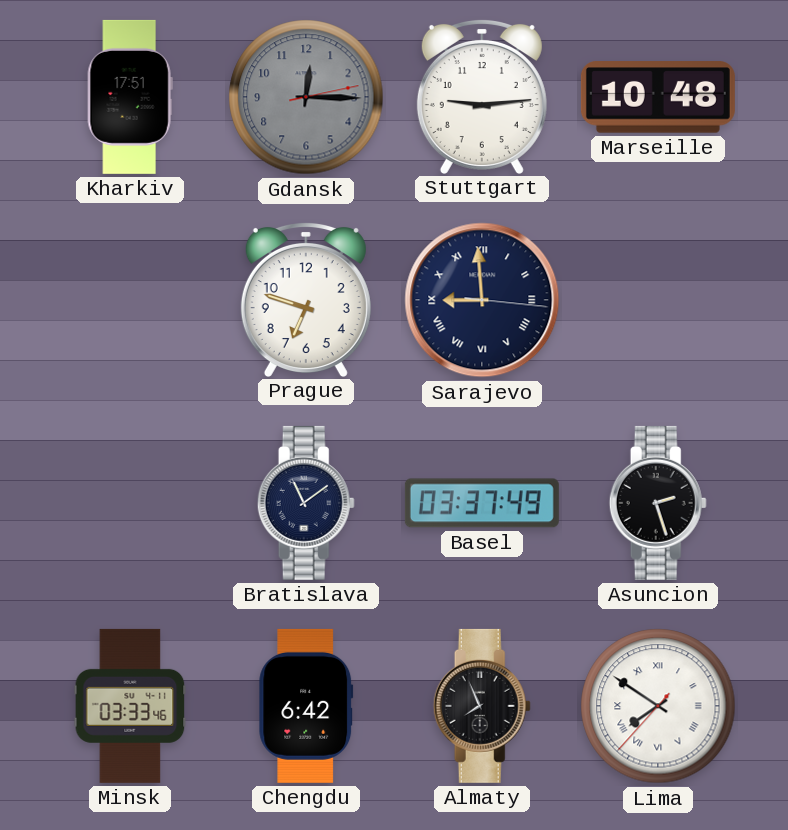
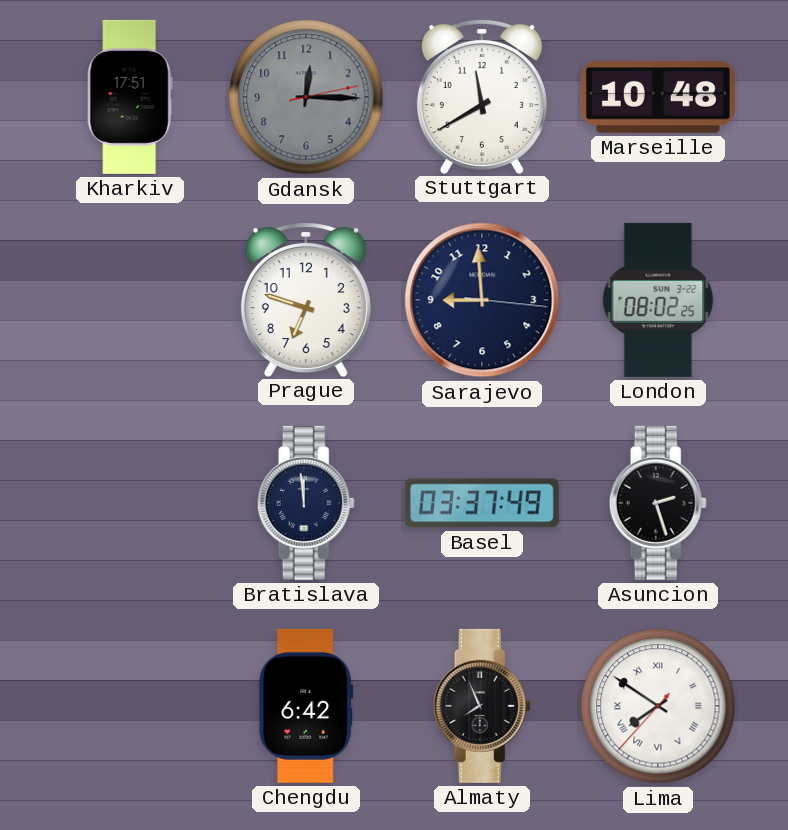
Stuttgart: 9:14 -> 11:40 (482, 96)
Sarajevo numerals: Roman -> Arabic (482, 300)
London: none -> 08:02 (658, 300)
Bratislava: 11:09 -> 11:59 (306, 503)
Minsk: 03:33 -> none (130, 706)
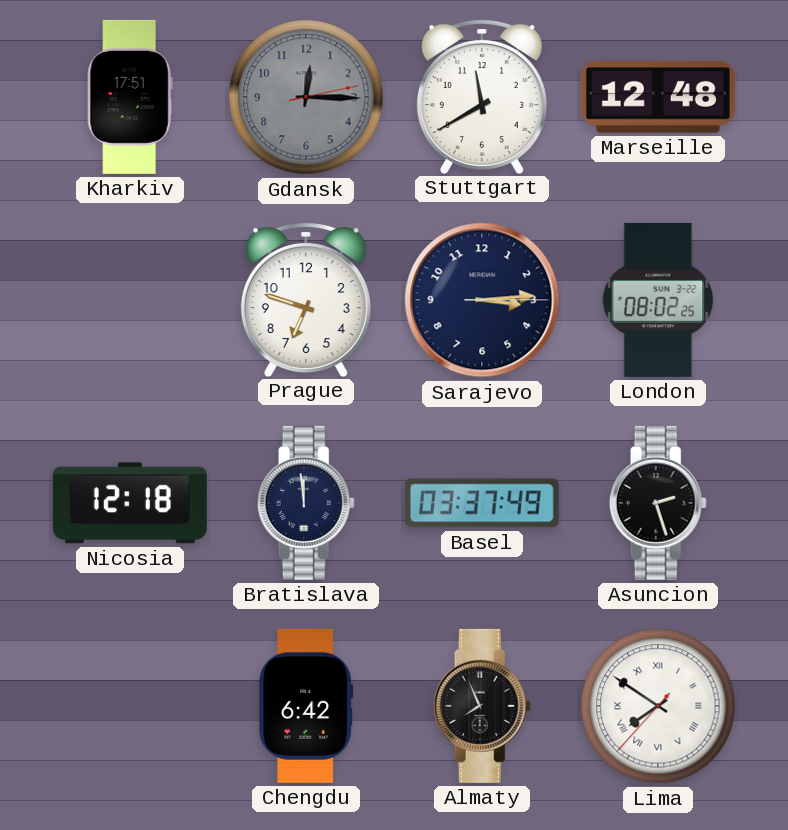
Marseille: 10:48 -> 12:48 (658, 97)
Sarajevo: 8:59 -> 3:14 (482, 300)
Nicosia: none -> 12:18 (130, 503)
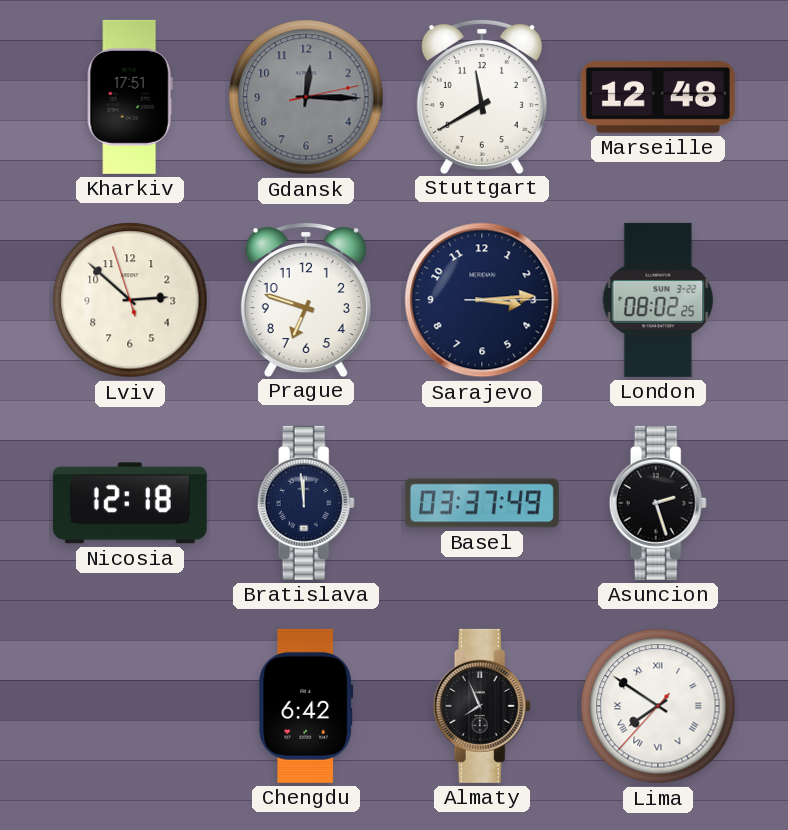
Lviv: none -> 2:51 (130, 300)
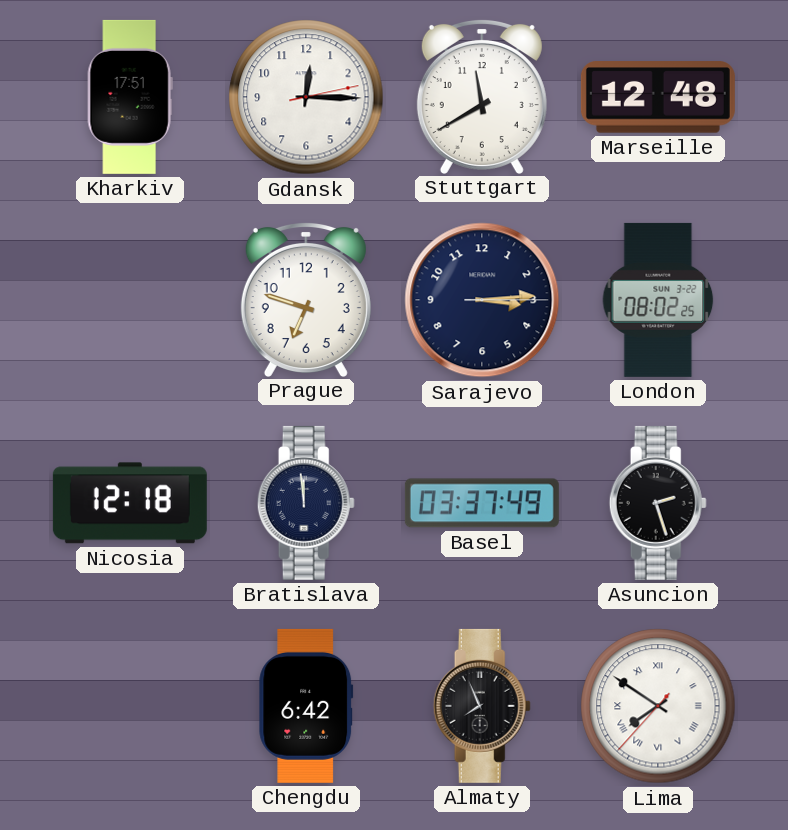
Gdansk dial: grey -> white (306, 97)
Lviv: 2:51 -> none (130, 300)
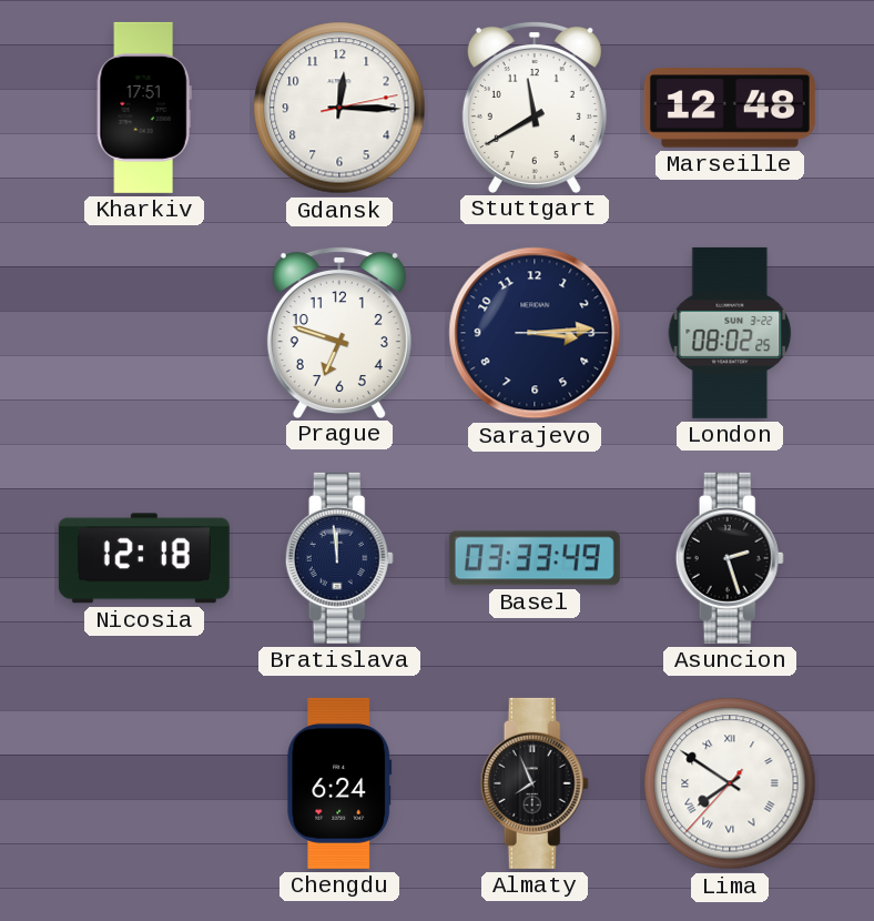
Basel: 03:37 -> 03:33 (535, 558)
Chengdu: 6:42 -> 6:24 (339, 783)
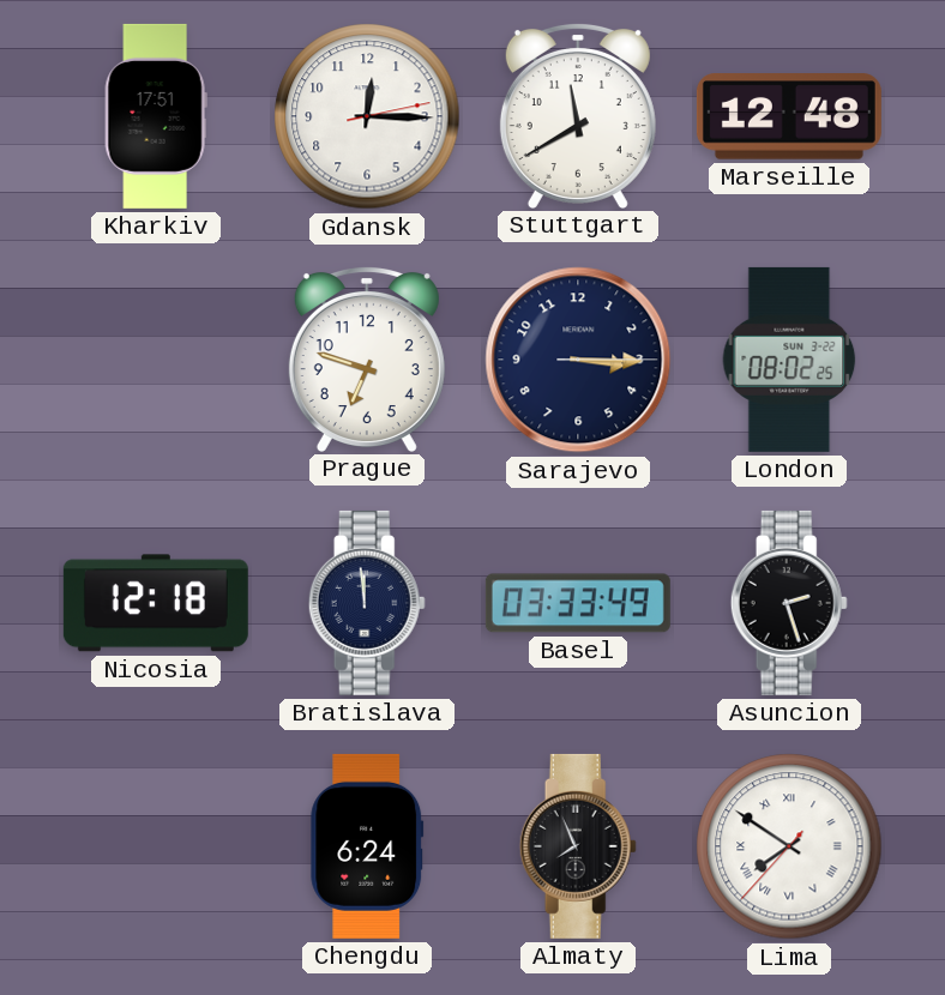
Sarajevo: 3:14 -> 3:15 (578, 360)
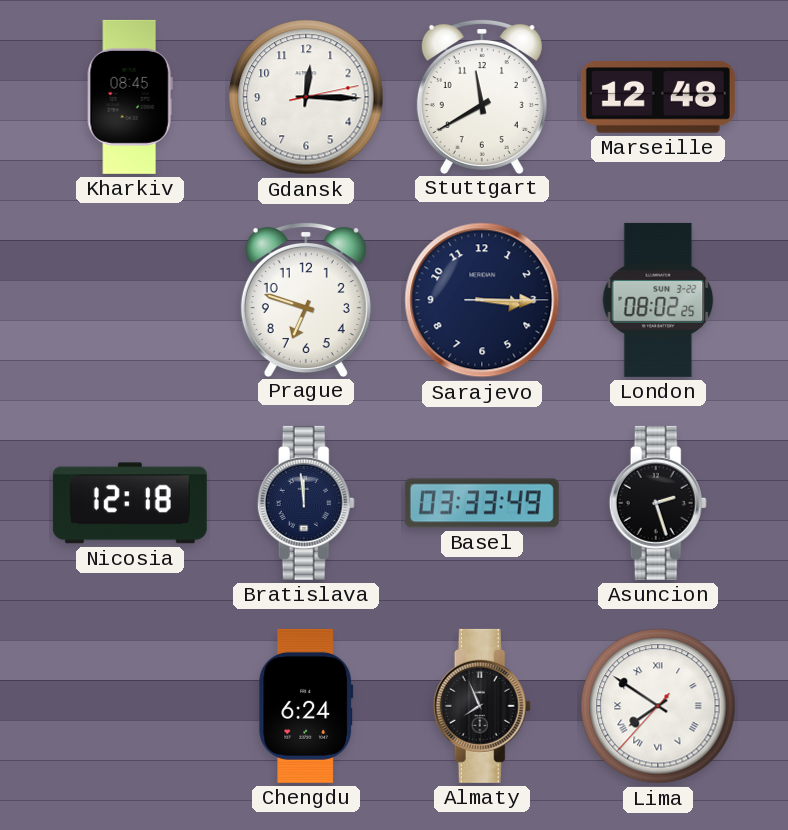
Kharkiv: 17:51 -> 08:45 (130, 97)
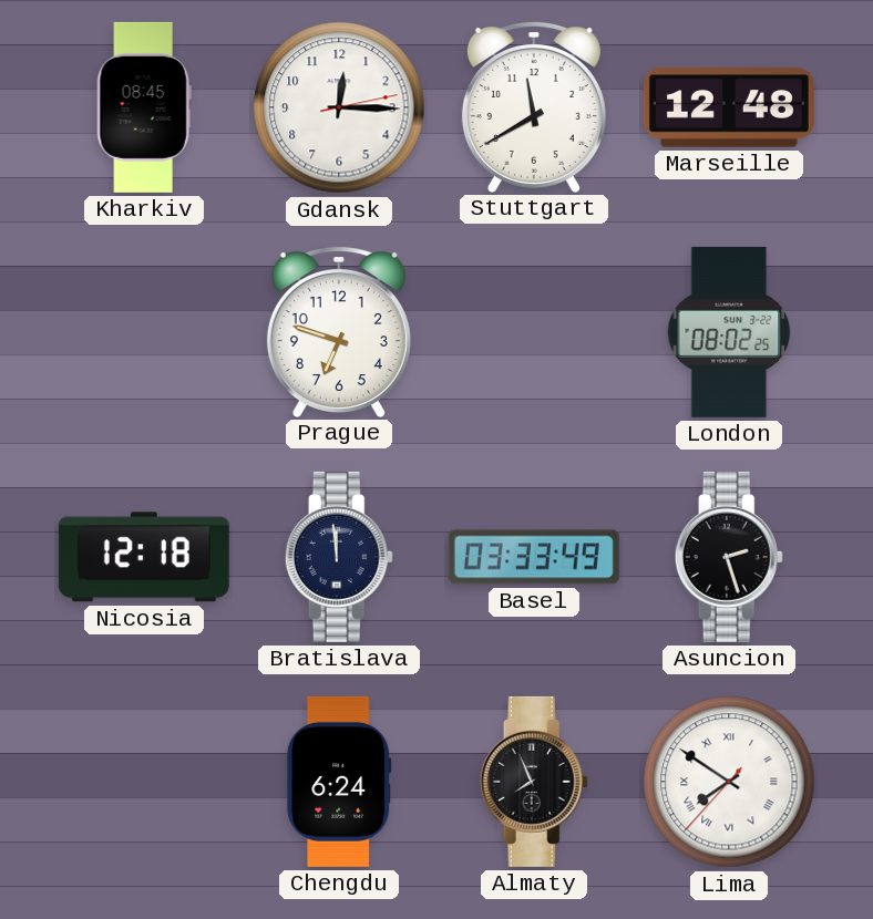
Sarajevo: 3:15 -> none (482, 300)
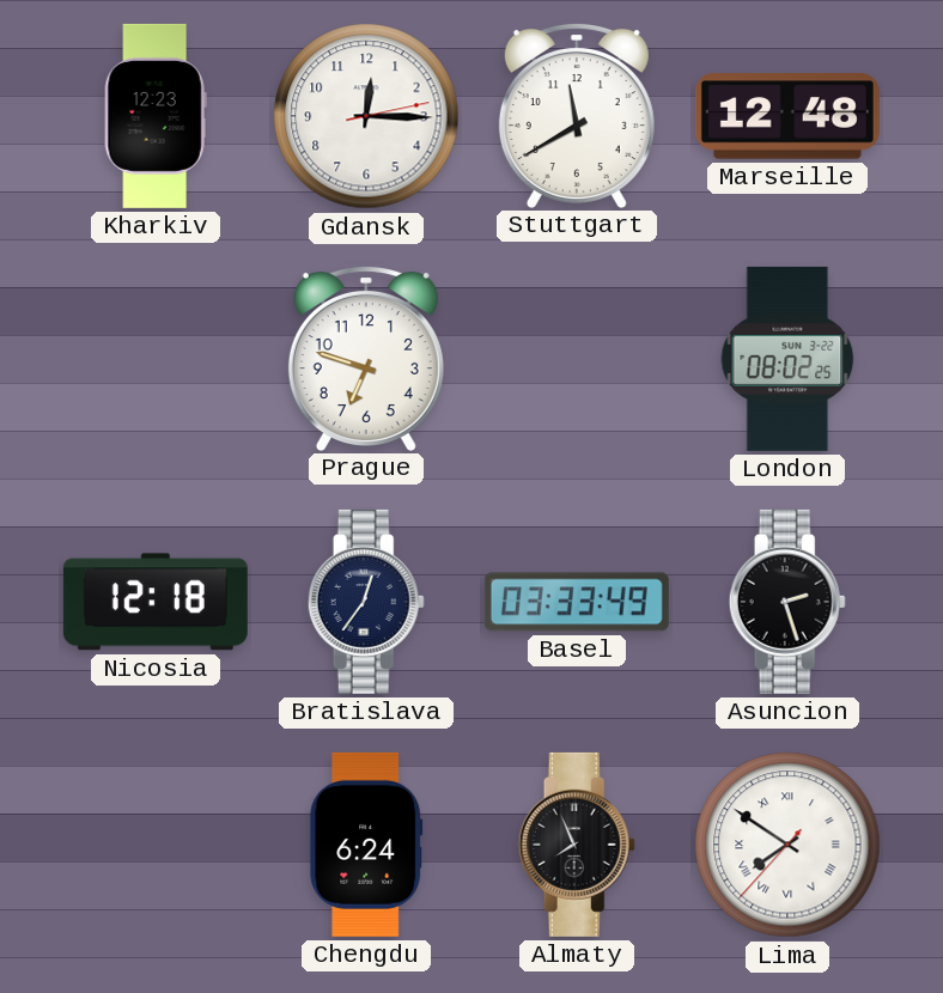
Kharkiv: 08:45 -> 12:23 (156, 116)
Bratislava: 11:59 -> 12:36 (366, 602)
